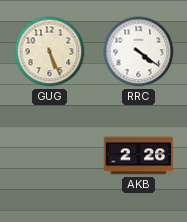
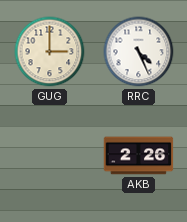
GUG: 5:26 -> 3:00 (50, 52)
RRC: 4:21 -> 4:26 (139, 52)
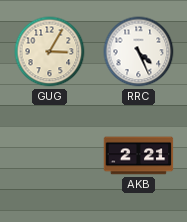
GUG: 3:00 -> 3:05 (50, 52)
AKB: 2:26 -> 2:21 (139, 156)
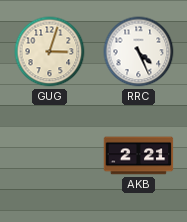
GUG: 3:05 -> 3:03 (50, 52)
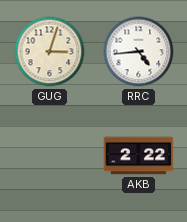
RRC: 4:26 -> 4:44 (139, 52)
AKB: 2:21 -> 2:22 (139, 156)
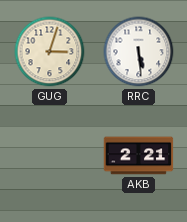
RRC: 4:44 -> 5:29 (139, 52)
AKB: 2:22 -> 2:21 (139, 156)
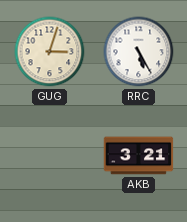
RRC: 5:29 -> 5:25 (139, 52)
AKB: 2:21 -> 3:21 (139, 156)
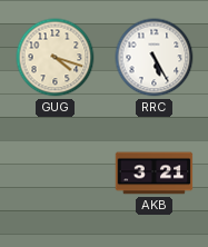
GUG: 3:03 -> 4:18 (56, 58)
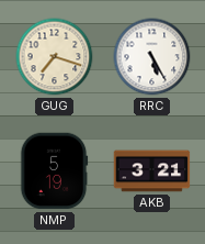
GUG: 4:18 -> 7:18 (55, 57)
NMP: none -> 5:19 (54, 171)
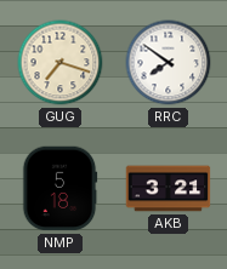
RRC: 5:25 -> 7:51 (169, 63)
NMP: 5:19 -> 5:18 (59, 189)
